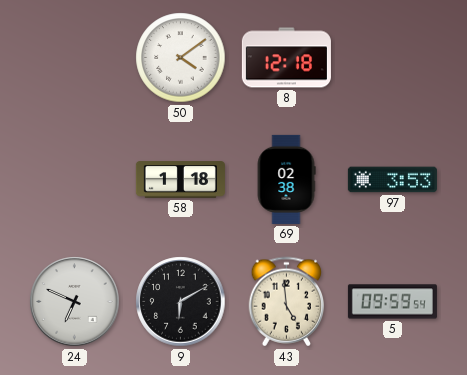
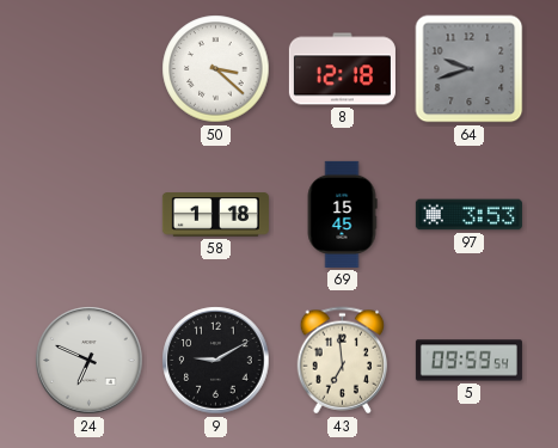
50: 4:09 -> 3:22 (216, 69)
64: none -> 9:42 (470, 69)
69: 02:38 -> 15:45 (342, 214)
9: 6:10 -> 9:10 (216, 361)
43: 4:59 -> 6:59 (343, 361)
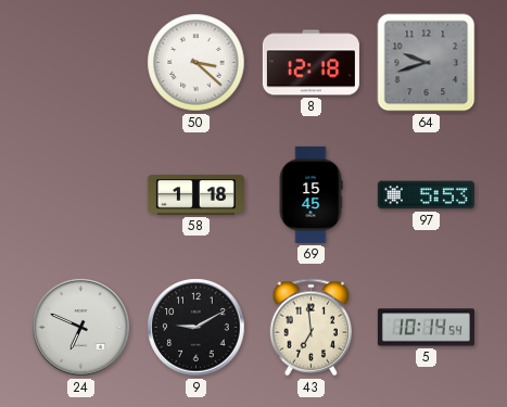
97: 3:53 -> 5:53 (426, 195)
5: 09:59 -> 10:14 (426, 328)
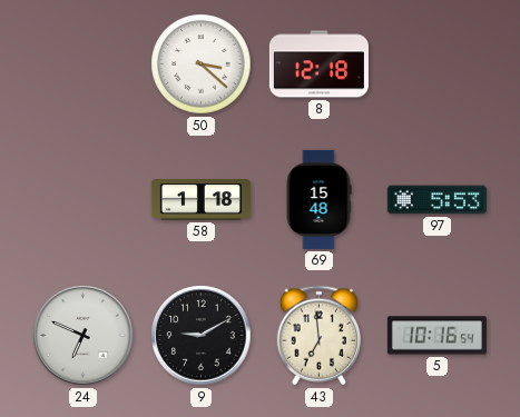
64: 9:42 -> none (427, 63)
69: 15:45 -> 15:48 (318, 199)
5: 10:14 -> 10:16 (436, 336)
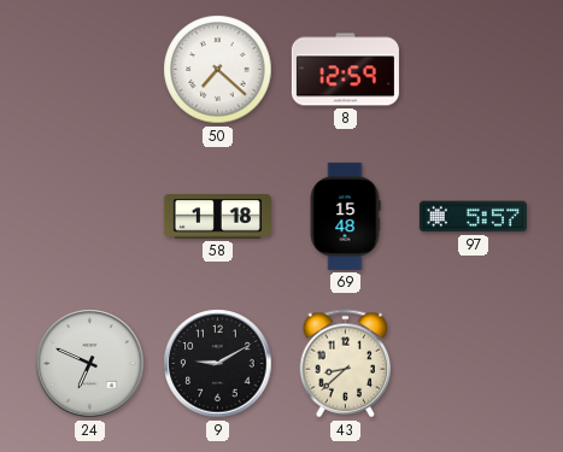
50: 3:22 -> 7:22 (218, 70)
8: 12:18 -> 12:59 (345, 70)
97: 5:53 -> 5:57 (473, 217)
43: 6:59 -> 8:38 (346, 364)
5: 10:16 -> none (436, 336)
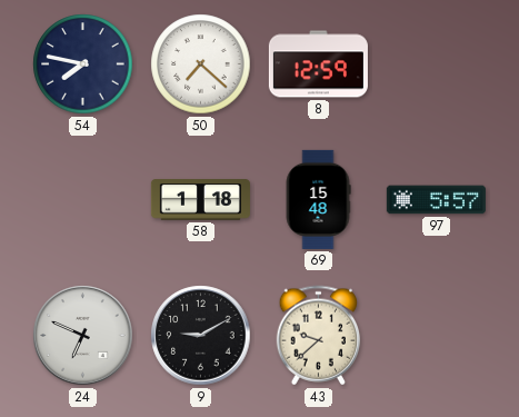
54: none -> 7:47 (83, 64)
43: 8:38 -> 9:38 (319, 336)
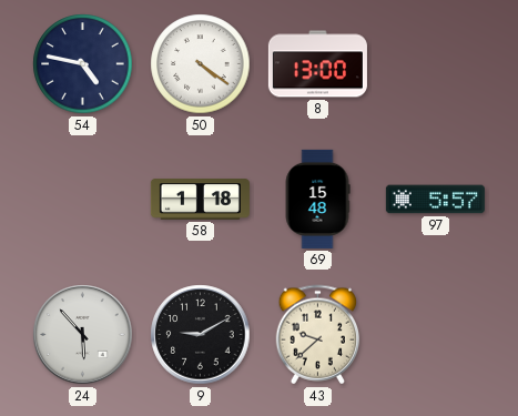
54: 7:47 -> 4:47 (83, 64)
50: 7:22 -> 4:21 (201, 64)
8: 12:59 -> 13:00 (317, 64)
24: 6:49 -> 5:53 (83, 335)
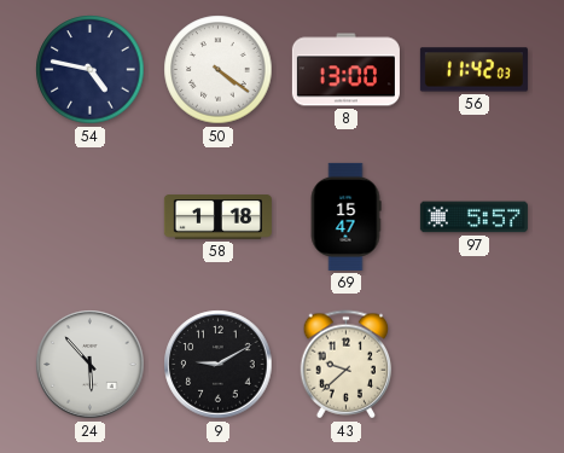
56: none -> 11:42 (473, 70)
69: 15:48 -> 15:47 (345, 216)
